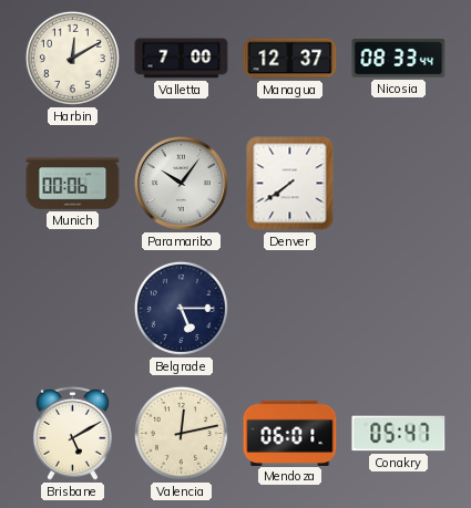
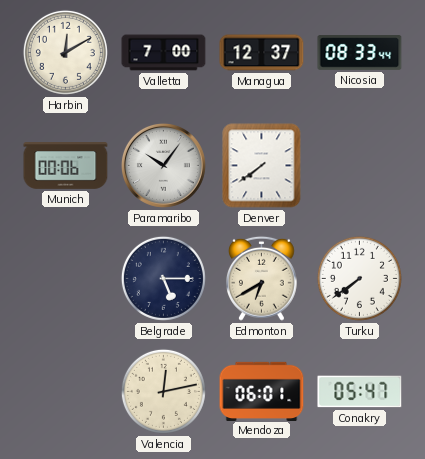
Edmonton: none -> 6:40 (262, 278)
Turku: none -> 7:39 (359, 278)
Brisbane: 5:10 -> none (73, 433)
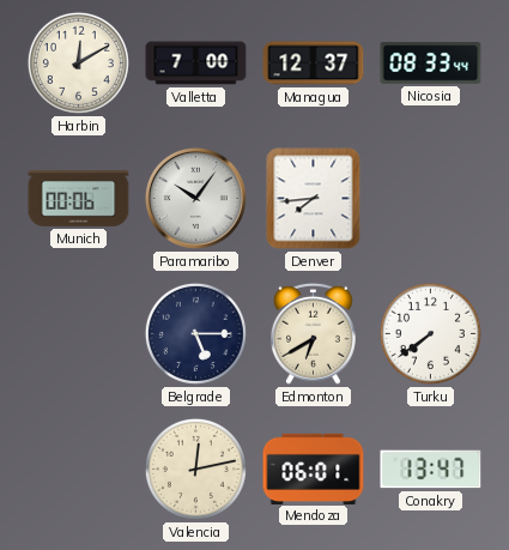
Denver: 7:39 -> 7:44 (314, 199)
Conakry: 05:47 -> 13:47 (431, 470)
